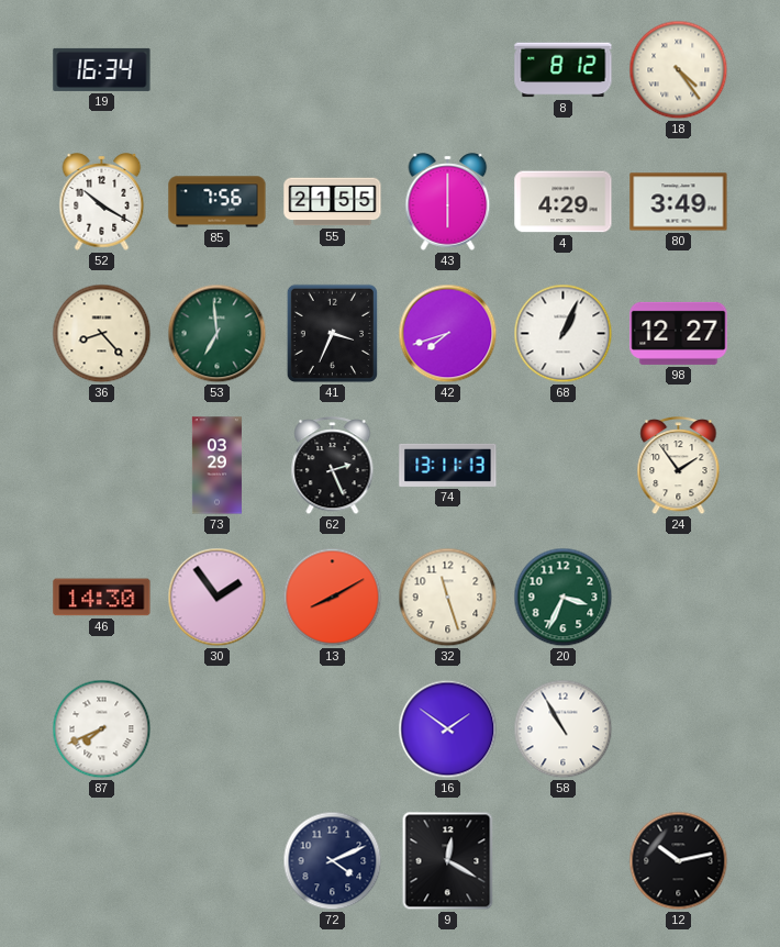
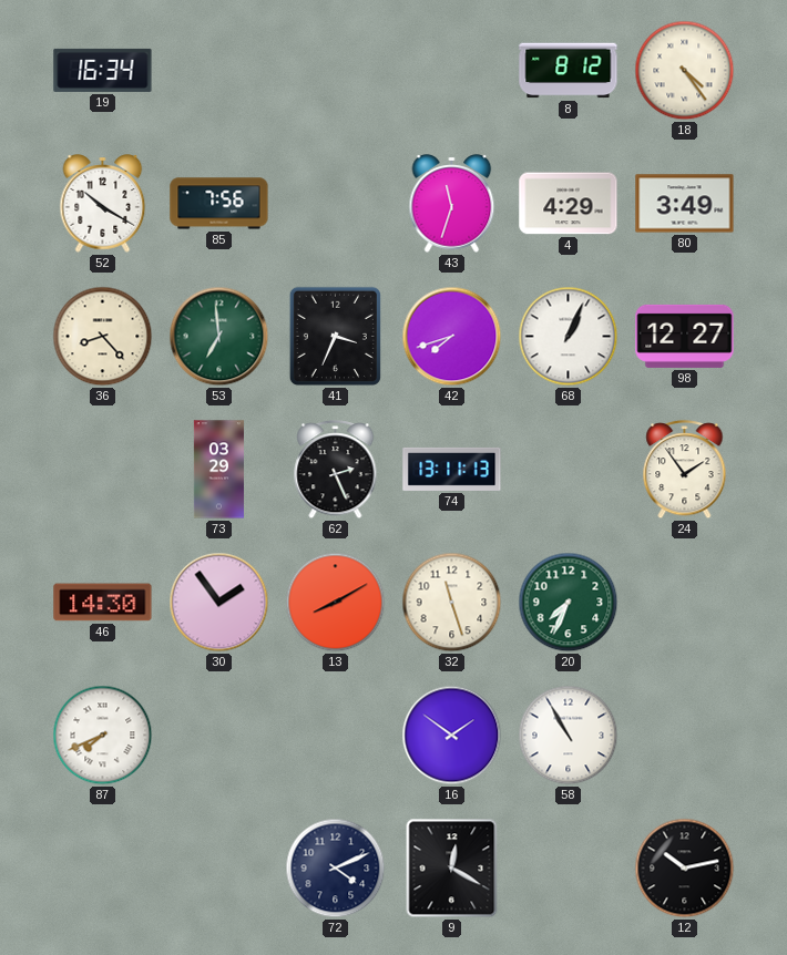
55: 21:55 -> none (333, 202)
43: 6:00 -> 11:33 (452, 204)
20: 3:34 -> 7:34 (569, 603)
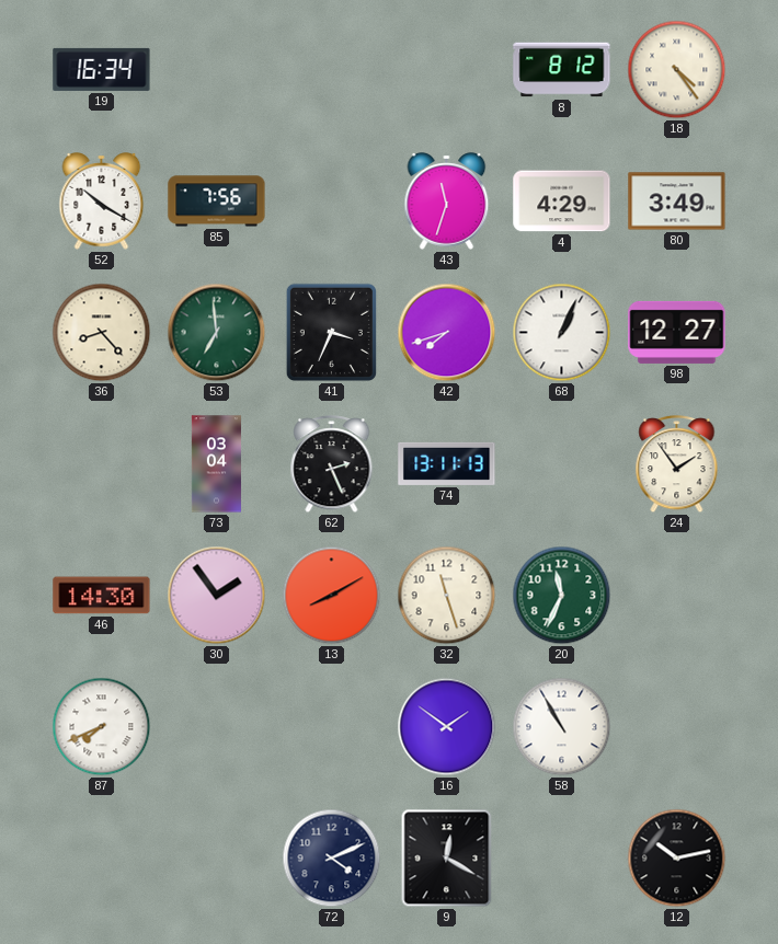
73: 03:29 -> 03:04 (216, 464)
20: 7:34 -> 11:34 (562, 596)
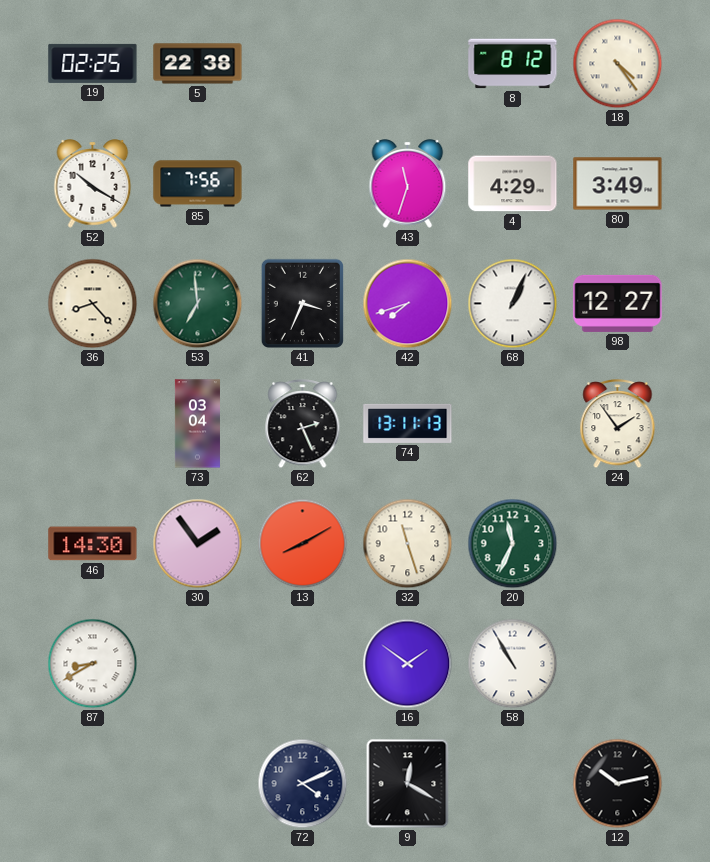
19: 16:34 -> 02:25 (93, 63)
5: none -> 22:38 (198, 64)
87: 7:41 -> 8:40 (93, 664)
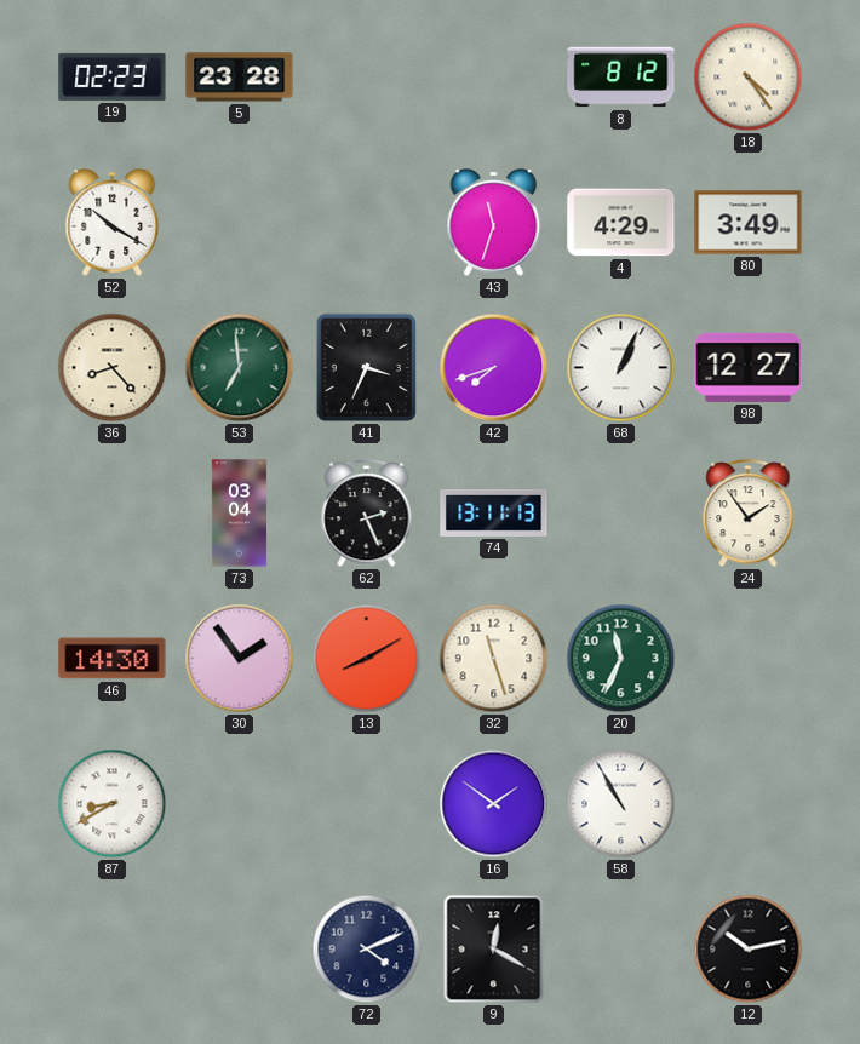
19: 02:25 -> 02:23 (113, 76)
5: 22:38 -> 23:28 (240, 78)
85: 7:56 -> none (198, 184)
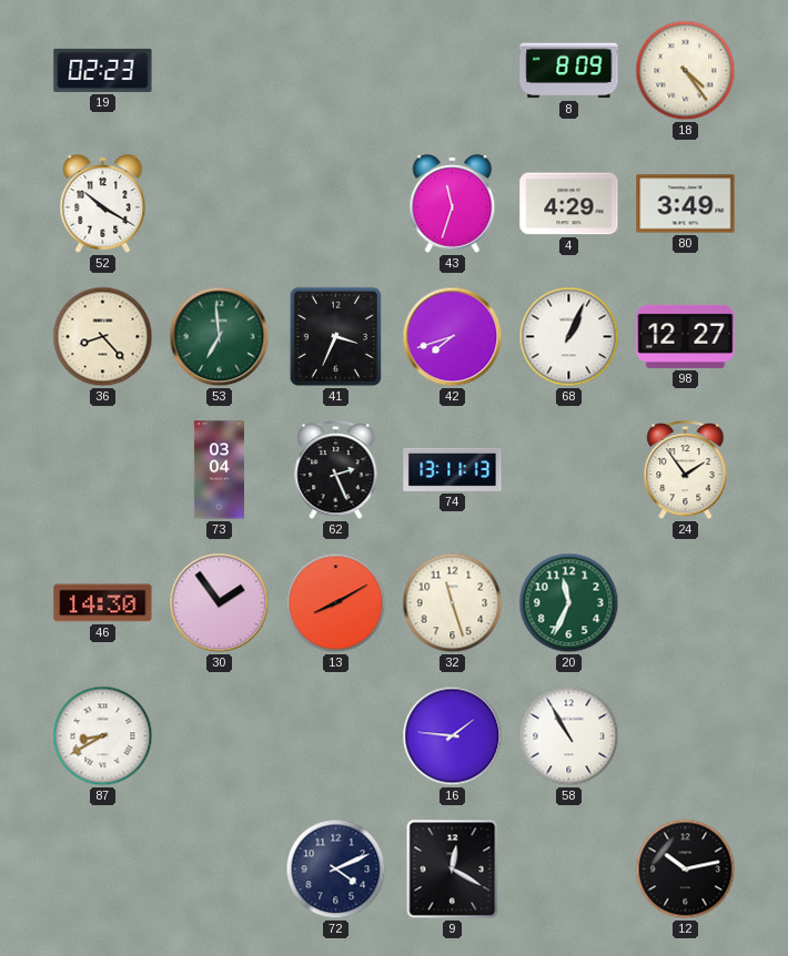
5: 23:28 -> none (240, 78)
8: 8:12 -> 8:09 (569, 71)
16: 1:51 -> 1:46 (453, 736)
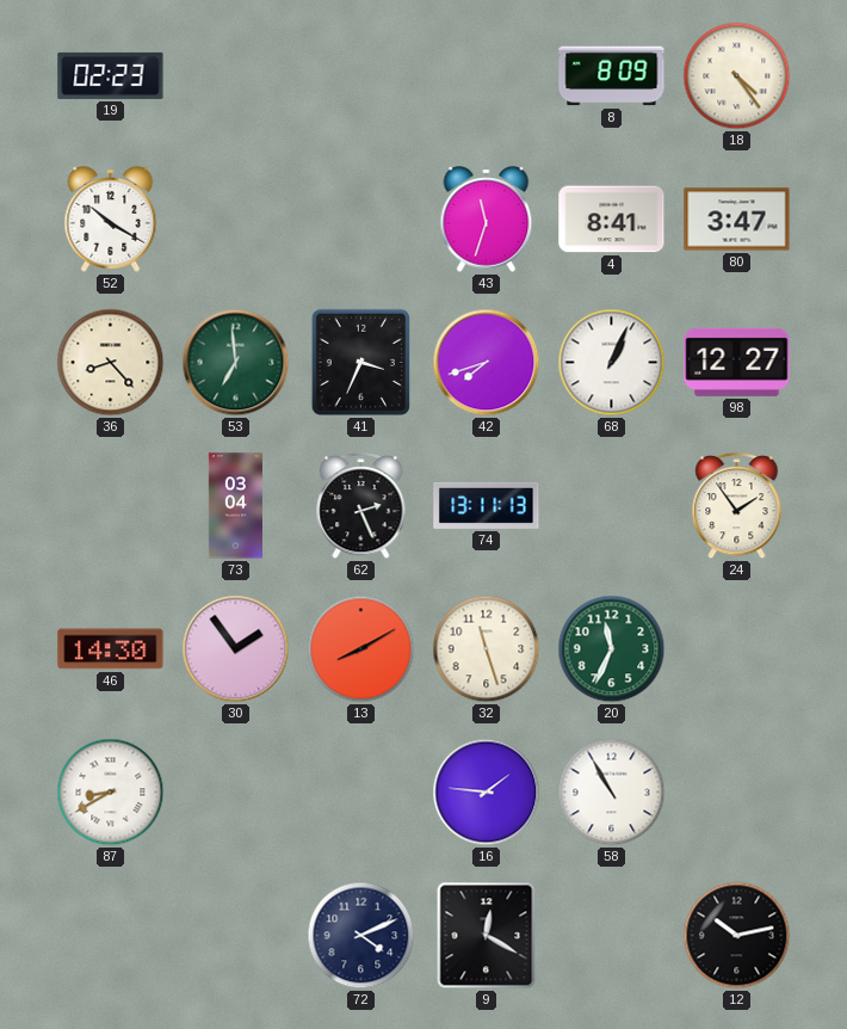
4: 4:29 -> 8:41 (612, 220)
80: 3:49 -> 3:47 (737, 220)
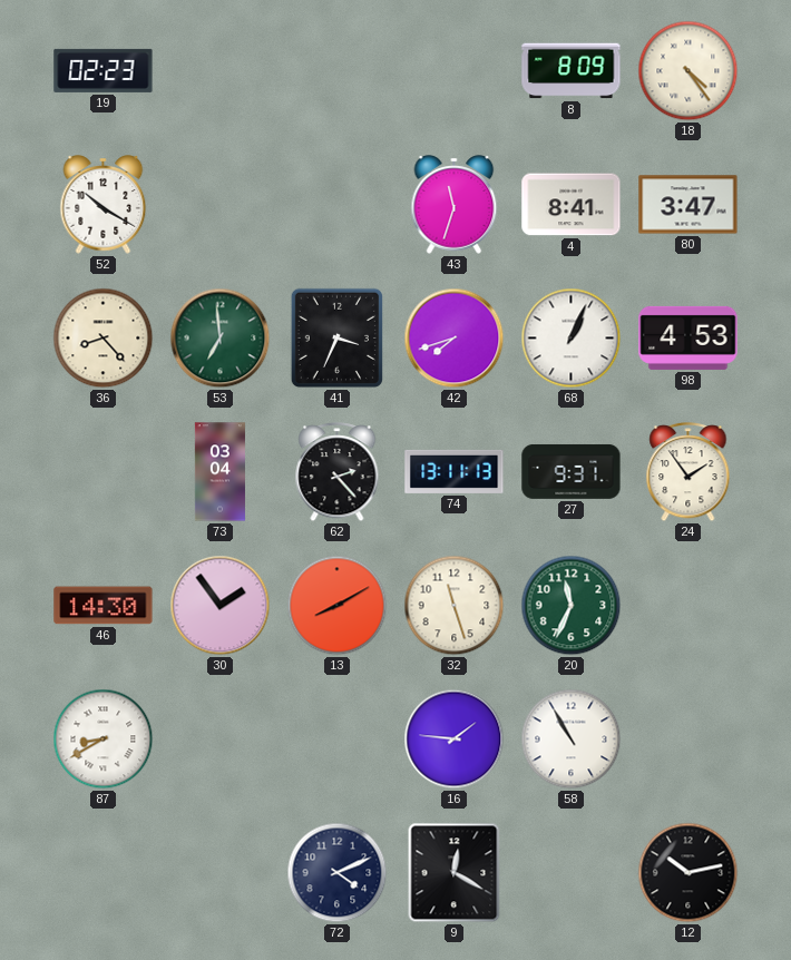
98: 12:27 -> 4:53 (689, 337)
62: 2:26 -> 2:23 (338, 472)
27: none -> 9:31 (572, 471)
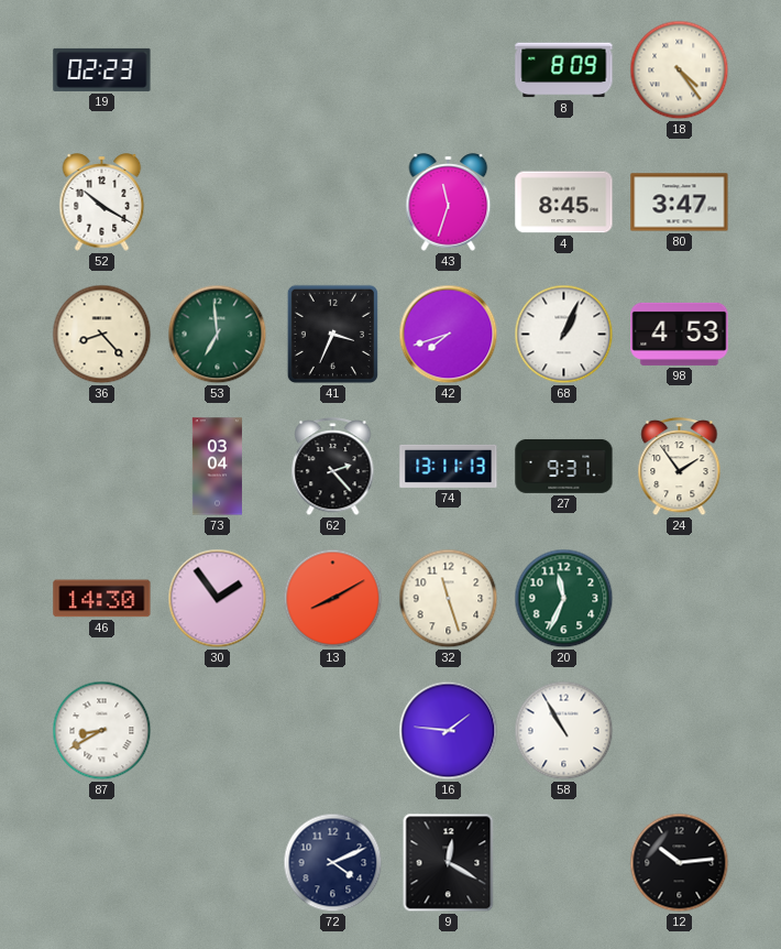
4: 8:41 -> 8:45 (564, 203)
12: 10:13 -> 10:14 (680, 863)
